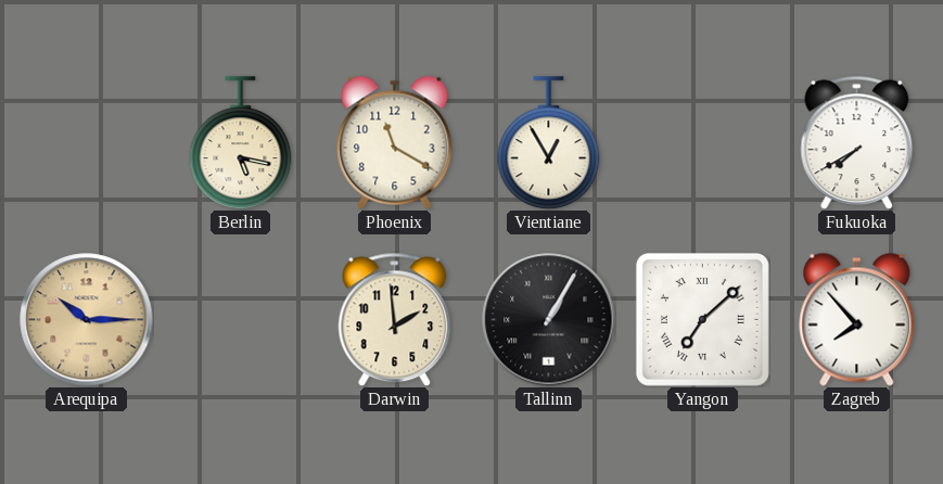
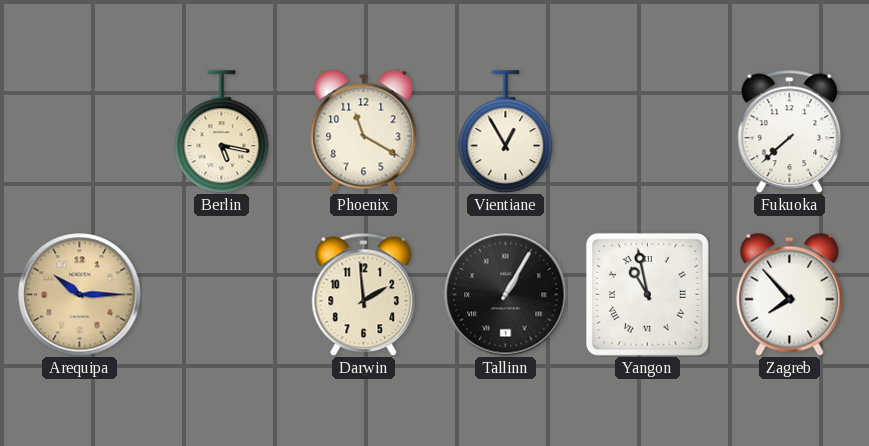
Fukuoka: 7:40 -> 7:38 (790, 131)
Yangon: 7:08 -> 10:58 (647, 294)
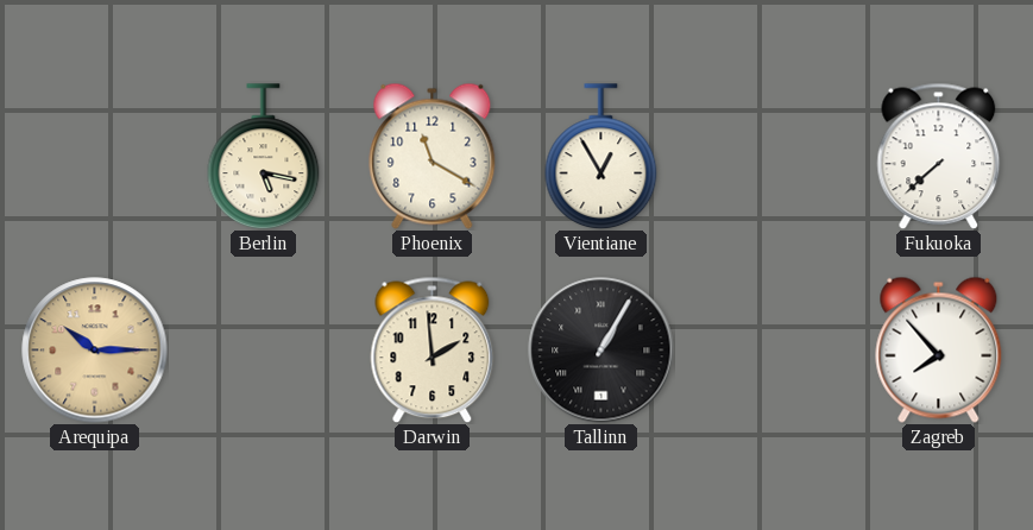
Yangon: 10:58 -> none (647, 294)
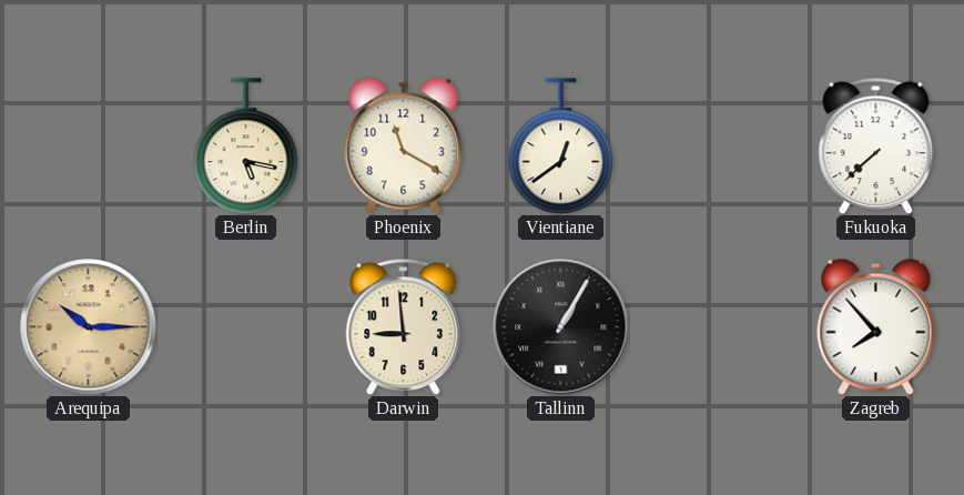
Vientiane: 12:55 -> 12:39 (561, 147)
Darwin: 1:59 -> 8:59 (404, 326)
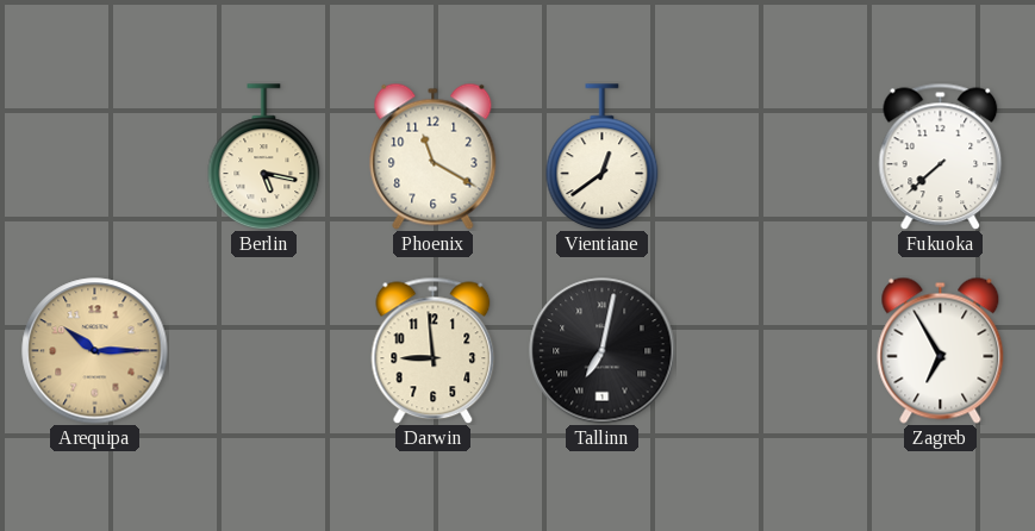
Tallinn: 1:05 -> 7:02 (603, 351)
Zagreb: 7:53 -> 6:55 (941, 350)
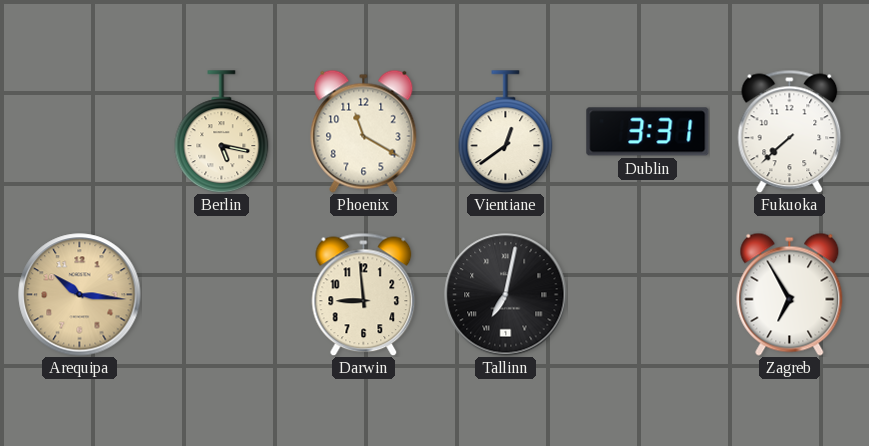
Dublin: none -> 3:31 (648, 132)
Arequipa: 10:15 -> 10:16 (80, 295)
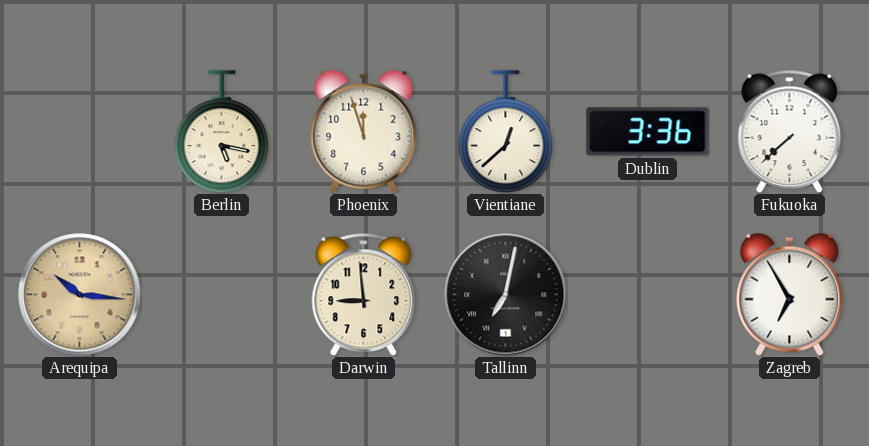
Phoenix: 11:20 -> 11:57 (364, 131)
Vientiane: 12:39 -> 12:38 (506, 132)
Dublin: 3:31 -> 3:36 (648, 132)
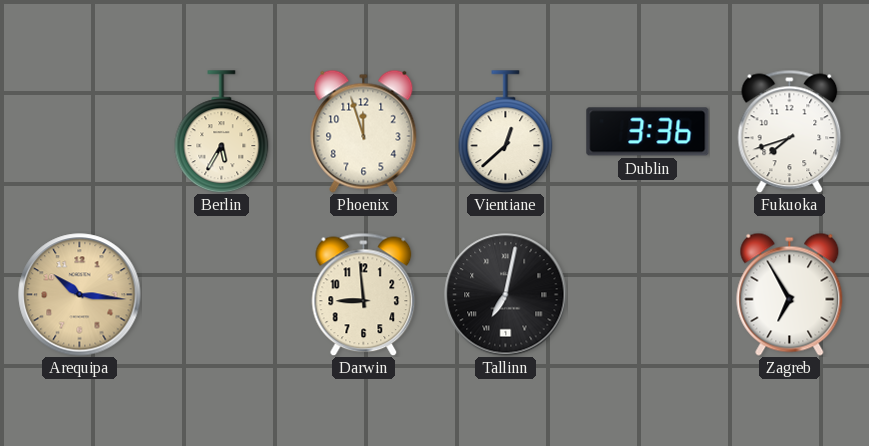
Berlin: 5:17 -> 5:35 (222, 132)
Fukuoka: 7:38 -> 7:42 (790, 131)
